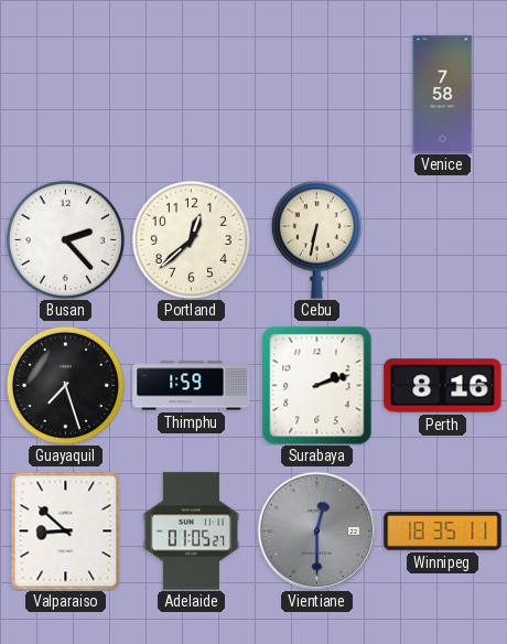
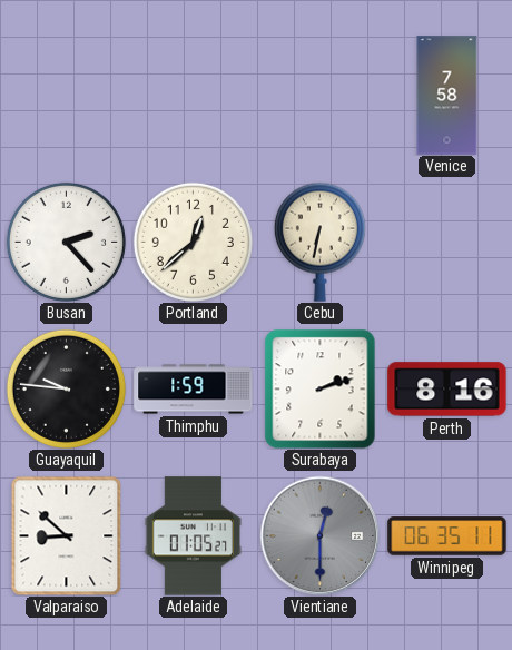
Guayaquil: 7:27 -> 9:46 (66, 388)
Winnipeg: 18:35 -> 06:35 (447, 536)
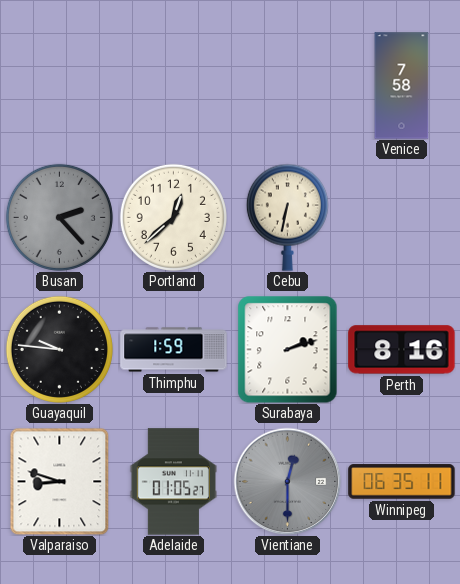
Busan dial: white -> grey (59, 217)
Valparaiso: 8:52 -> 8:48 (60, 481)
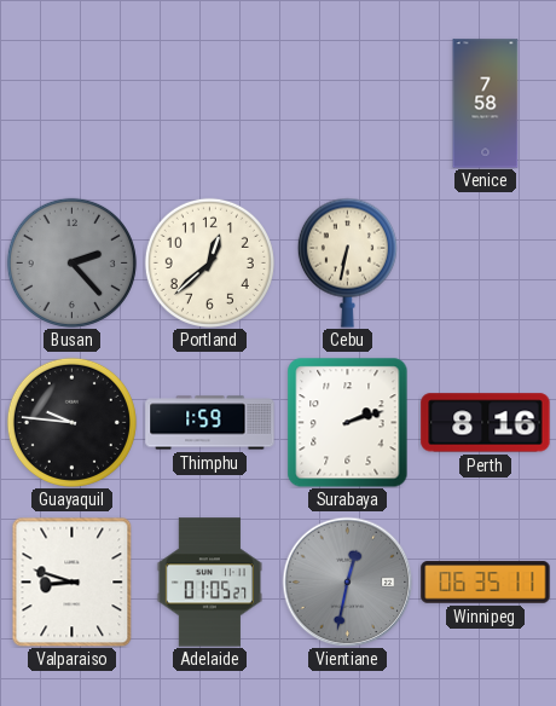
Vientiane: 12:30 -> 12:32 (347, 581)
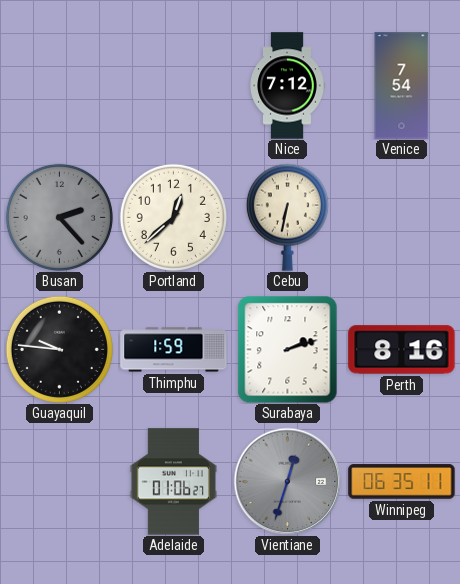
Nice: none -> 7:12 (287, 86)
Venice: 7:58 -> 7:54 (402, 86)
Valparaiso: 8:48 -> none (73, 581)
Adelaide: 01:05 -> 01:06 (173, 482)
Vientiane: 12:32 -> 12:33 (287, 481)
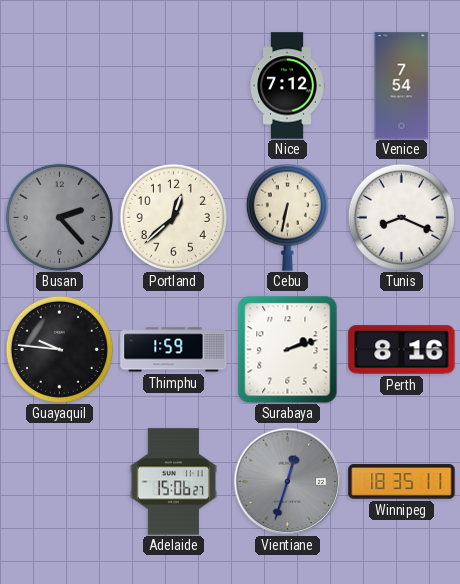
Tunis: none -> 8:19 (401, 217)
Adelaide: 01:06 -> 15:06 (173, 482)
Winnipeg: 06:35 -> 18:35 (402, 482)
